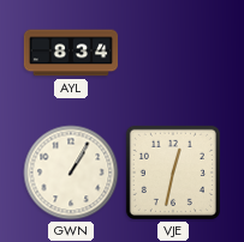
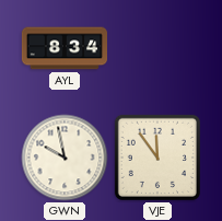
GWN: 1:05 -> 9:58 (65, 158)
VJE: 12:32 -> 11:54 (157, 158)
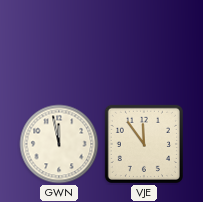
AYL: 8:34 -> none (63, 48)
GWN: 9:58 -> 11:58 (59, 144)
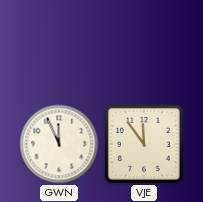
GWN: 11:58 -> 11:56 (59, 144)
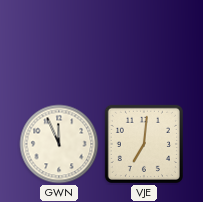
VJE: 11:54 -> 7:01 (144, 144)
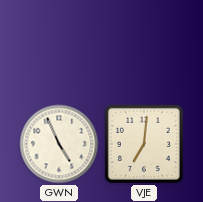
GWN: 11:56 -> 4:56 (59, 144)
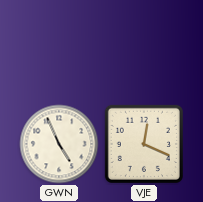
VJE: 7:01 -> 12:19 (144, 144)
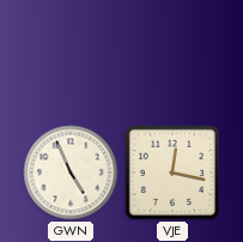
VJE: 12:19 -> 12:17 (172, 173)
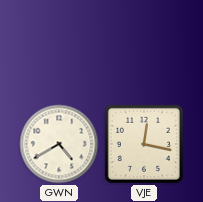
GWN: 4:56 -> 4:40 (59, 144)
